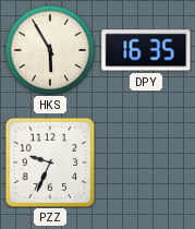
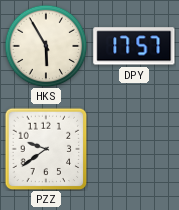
DPY: 16:35 -> 17:57 (134, 46)
PZZ: 9:34 -> 9:39 (46, 149)
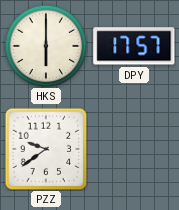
HKS: 5:55 -> 6:00 (46, 46)
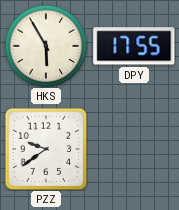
HKS: 6:00 -> 5:55 (46, 46)
DPY: 17:57 -> 17:55 (134, 46)
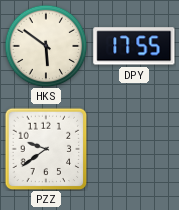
HKS: 5:55 -> 5:51 (46, 46)
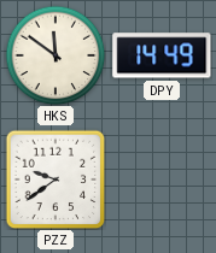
HKS: 5:51 -> 11:51 (56, 55)
DPY: 17:55 -> 14:49 (162, 55)
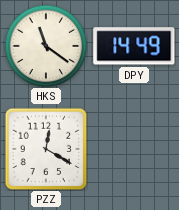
HKS: 11:51 -> 11:21 (46, 46)
PZZ: 9:39 -> 12:20 (46, 149)
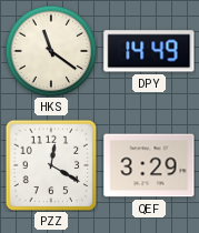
QEF: none -> 3:29 (149, 165)
